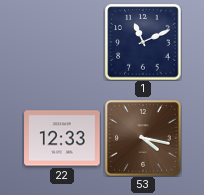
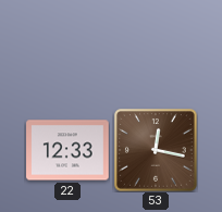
1: 11:11 -> none (143, 42)
53: 4:17 -> 12:17 (157, 151)
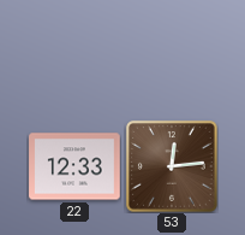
53: 12:17 -> 12:14 (173, 168)
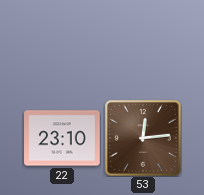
22: 12:33 -> 23:10 (62, 138)
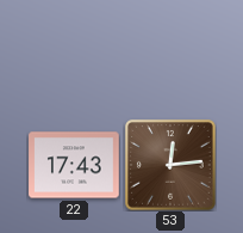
22: 23:10 -> 17:43 (74, 165)
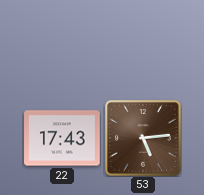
53: 12:14 -> 5:14 (144, 139)
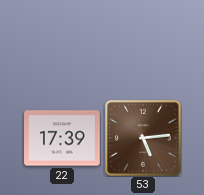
22: 17:43 -> 17:39 (62, 138)
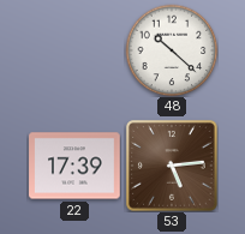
48: none -> 10:22 (172, 50)
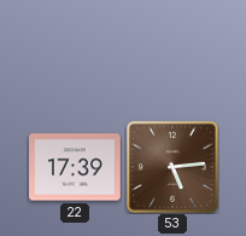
48: 10:22 -> none (172, 50)
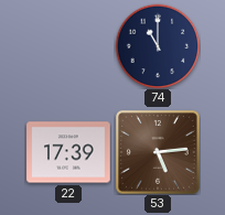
74: none -> 11:00 (158, 46)
